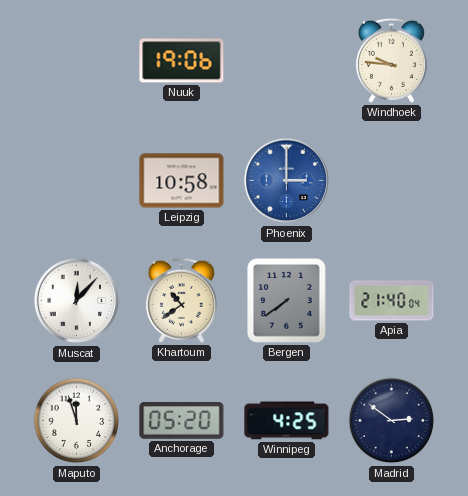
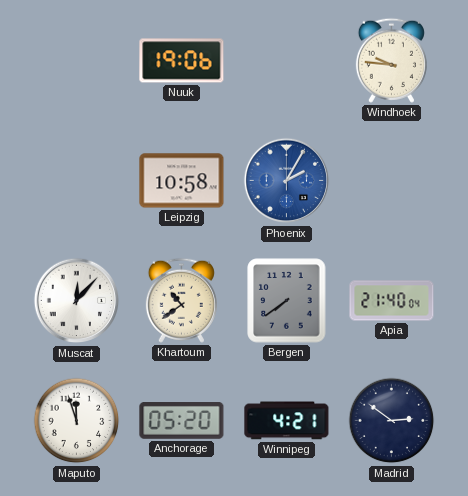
Phoenix: 3:00 -> 2:05 (287, 181)
Winnipeg: 4:25 -> 4:21 (287, 421)
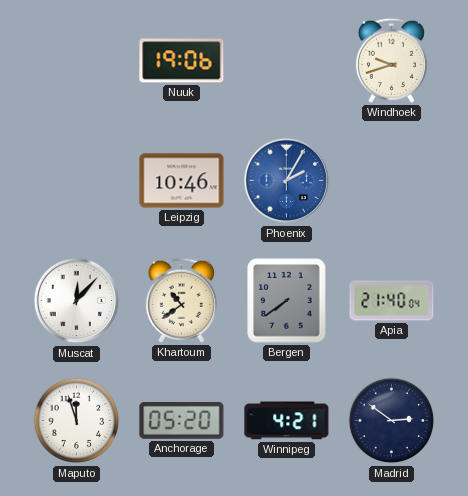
Windhoek: 9:46 -> 9:42 (391, 60)
Leipzig: 10:58 -> 10:46 (182, 181)
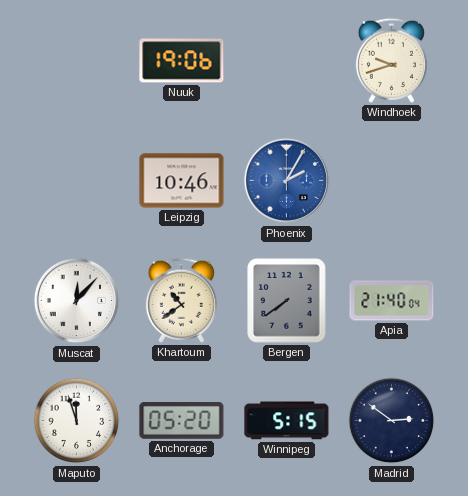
Winnipeg: 4:21 -> 5:15 (287, 421)
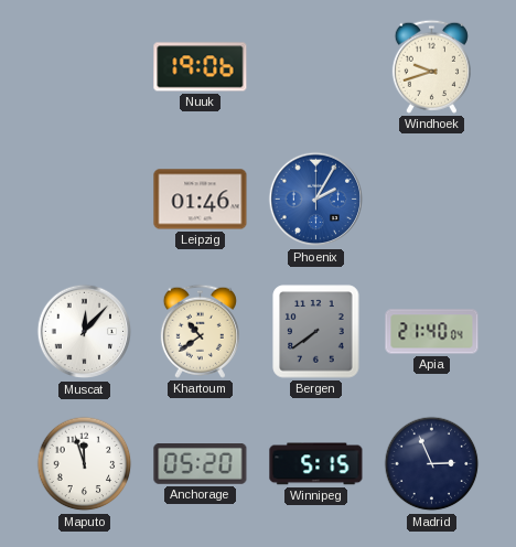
Leipzig: 10:46 -> 01:46 (201, 200)
Madrid: 2:51 -> 2:56 (432, 464)
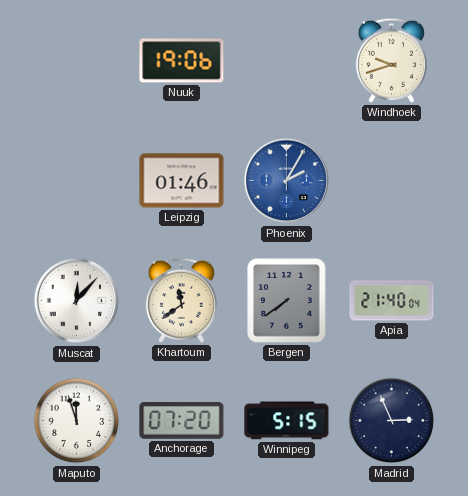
Khartoum: 10:39 -> 11:39 (181, 300)
Anchorage: 05:20 -> 07:20 (182, 421)
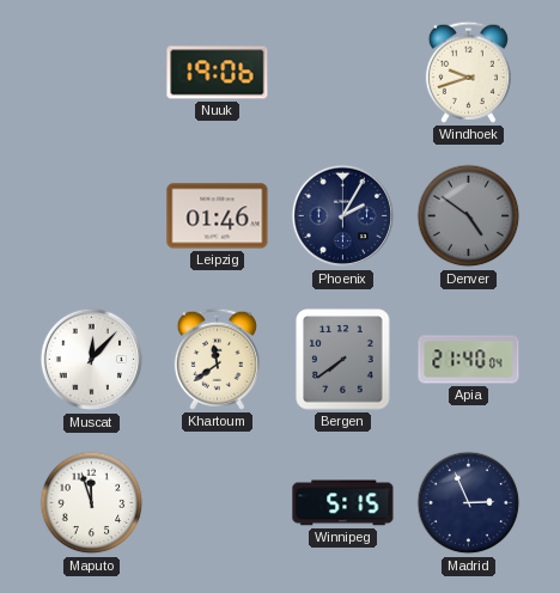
Phoenix dial: blue -> navy (343, 216)
Denver: none -> 4:51 (469, 216)
Anchorage: 07:20 -> none (182, 421)
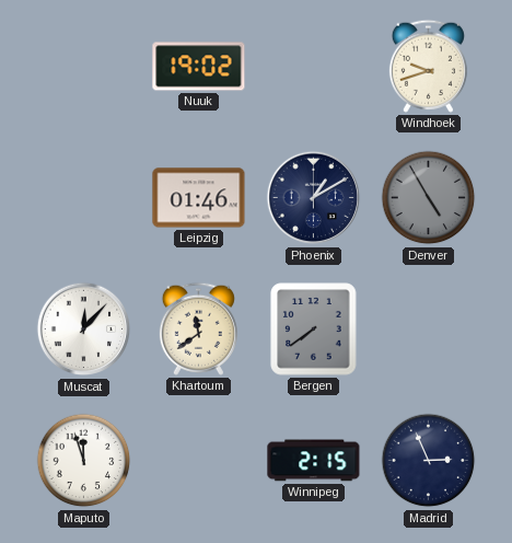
Nuuk: 19:06 -> 19:02 (199, 67)
Phoenix: 2:05 -> 1:10 (314, 198)
Denver: 4:51 -> 4:55 (429, 198)
Apia: 21:40 -> none (469, 360)
Winnipeg: 5:15 -> 2:15 (314, 461)
